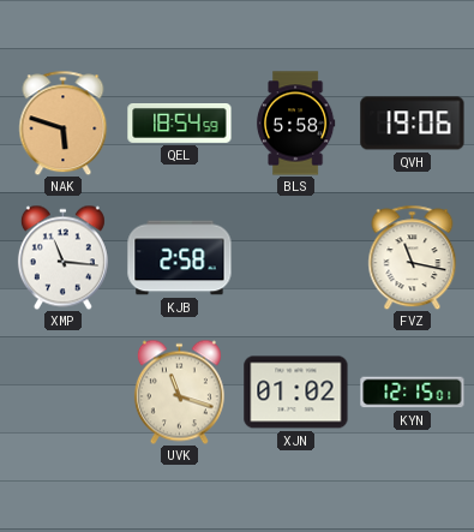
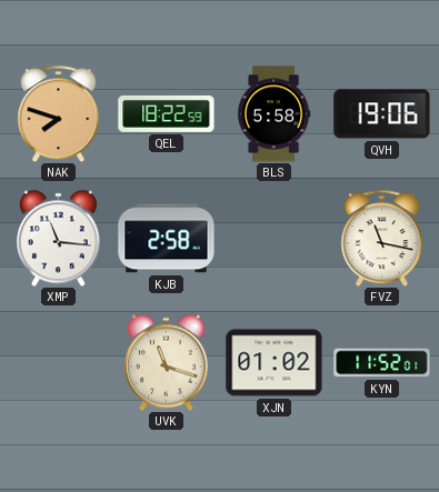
NAK: 5:48 -> 7:48 (59, 113)
QEL: 18:54 -> 18:22 (167, 114)
KYN: 12:15 -> 11:52 (382, 363)
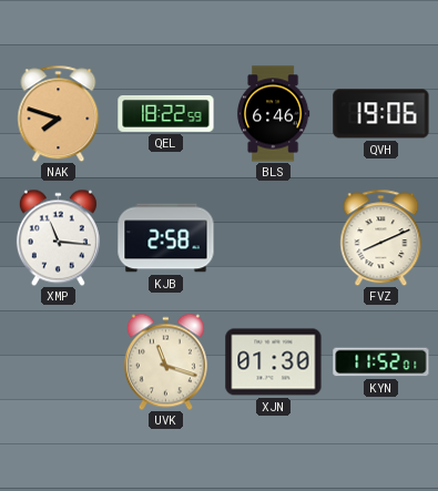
BLS: 5:58 -> 6:46 (273, 114)
FVZ: 11:17 -> 8:11 (381, 237)
XJN: 01:02 -> 01:30 (274, 362)
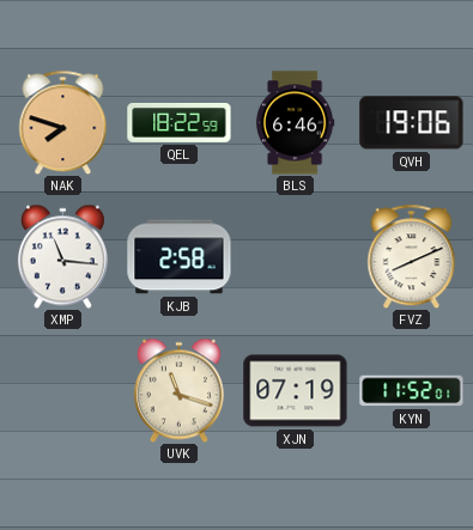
XJN: 01:30 -> 07:19 (296, 391)
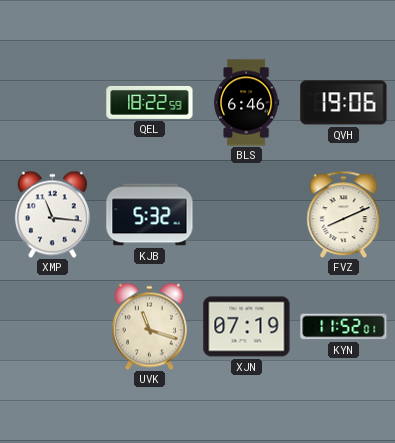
NAK: 7:48 -> none (63, 122)
KJB: 2:58 -> 5:32 (150, 215)
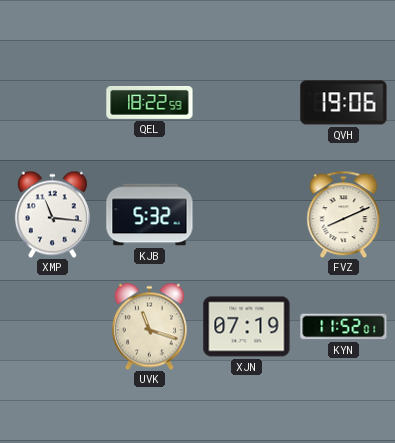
BLS: 6:46 -> none (246, 103)
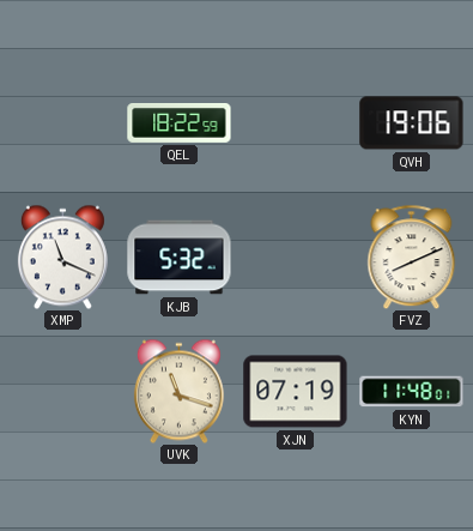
XMP: 11:16 -> 11:19 (62, 257)
KYN: 11:52 -> 11:48 (412, 392)
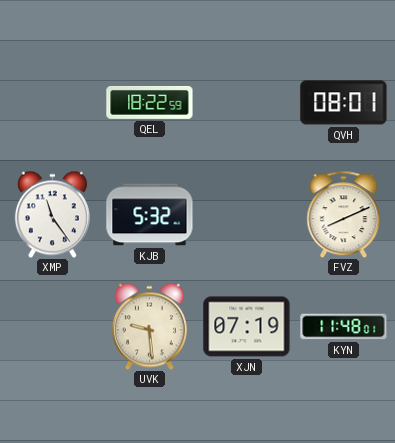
QVH: 19:06 -> 08:01 (344, 103)
XMP: 11:19 -> 11:24 (52, 214)
UVK: 11:18 -> 9:29 (149, 326)
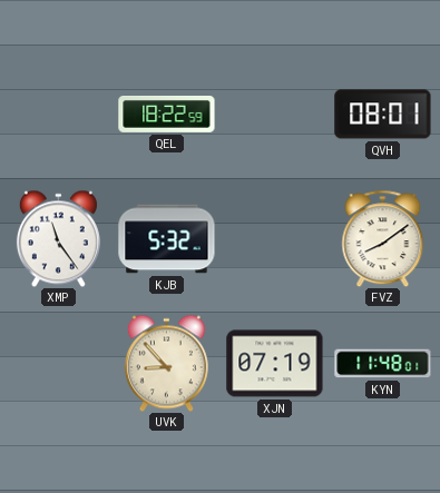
FVZ: 8:11 -> 8:09 (383, 238)
UVK: 9:29 -> 8:53 (166, 363)
